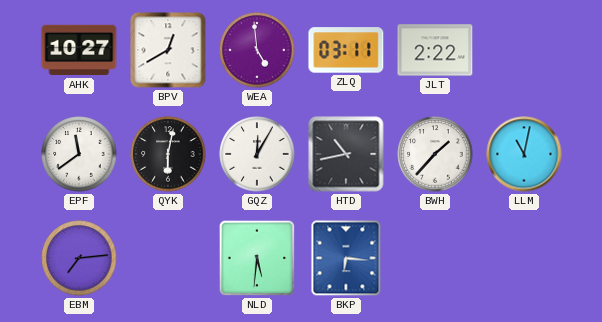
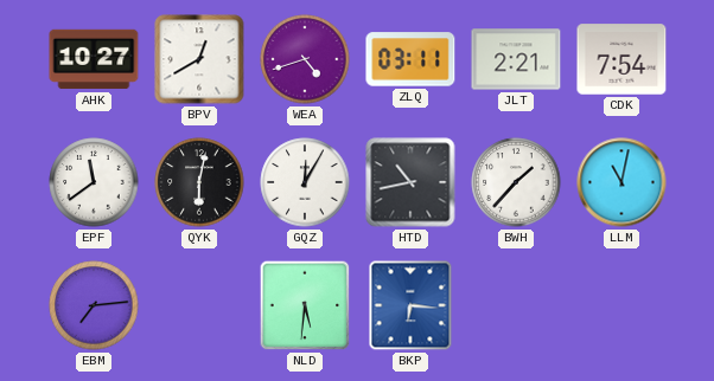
WEA: 4:59 -> 4:42 (305, 59)
JLT: 2:22 -> 2:21 (516, 59)
CDK: none -> 7:54 (621, 59)
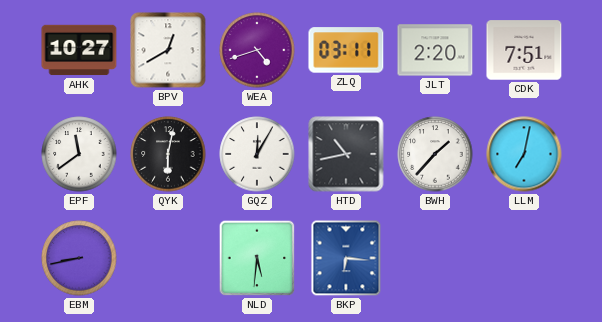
JLT: 2:21 -> 2:20 (435, 50)
CDK: 7:54 -> 7:51 (524, 50)
LLM: 11:02 -> 7:02 (524, 154)
EBM: 7:14 -> 8:43 (79, 258)
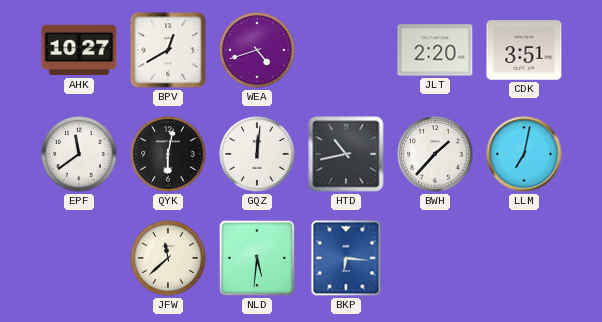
ZLQ: 03:11 -> none (346, 50)
CDK: 7:51 -> 3:51 (524, 50)
GQZ: 12:05 -> 12:01 (257, 154)
EBM: 8:43 -> none (79, 258)
JFW: none -> 11:38 (168, 258)
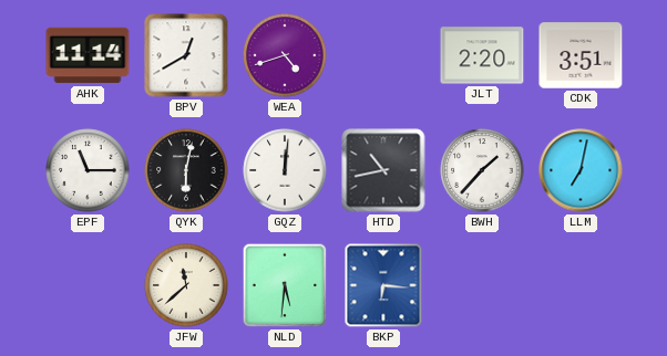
AHK: 10:27 -> 11:14 (88, 55)
EPF: 11:39 -> 11:15 (88, 170)
